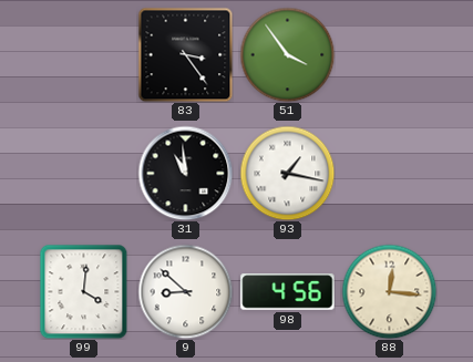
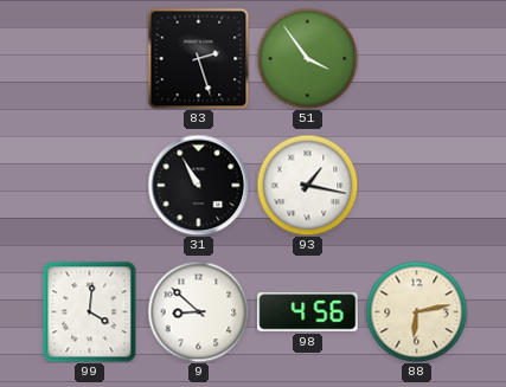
83: 3:24 -> 2:27 (198, 58)
31: 10:59 -> 10:55 (198, 185)
88: 12:16 -> 6:13 (416, 311)
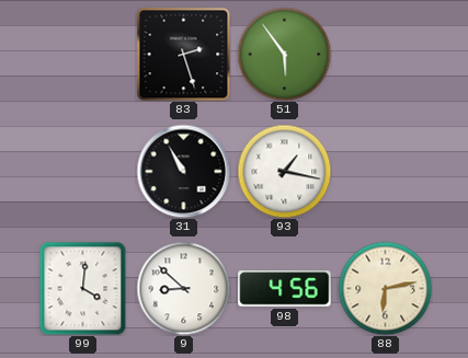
51: 3:54 -> 5:54 (284, 54)
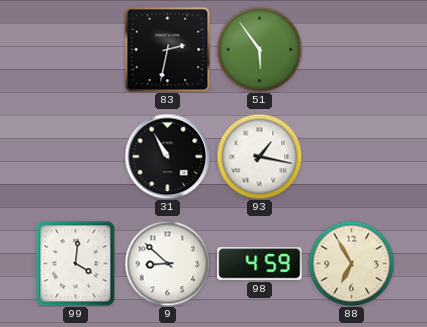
83: 2:27 -> 2:32 (167, 49)
98: 4:56 -> 4:59 (260, 264)
88: 6:13 -> 6:55 (351, 263)
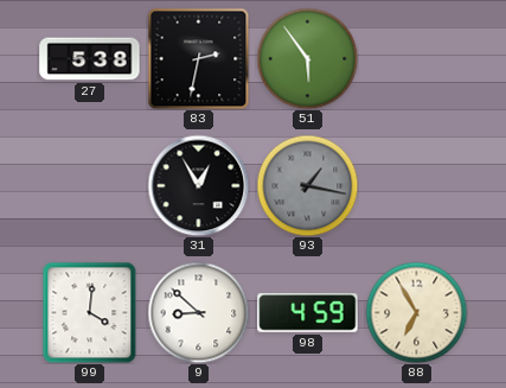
27: none -> 5:38 (90, 59)
31: 10:55 -> 12:55 (198, 185)
93 dial: white -> grey (307, 185)
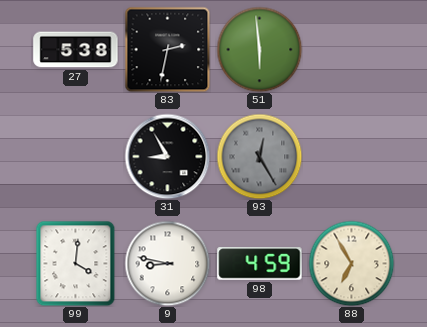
51: 5:54 -> 5:59 (259, 49)
31: 12:55 -> 8:55 (167, 156)
93: 1:17 -> 12:25 (259, 156)
9: 8:52 -> 8:47 (167, 263)
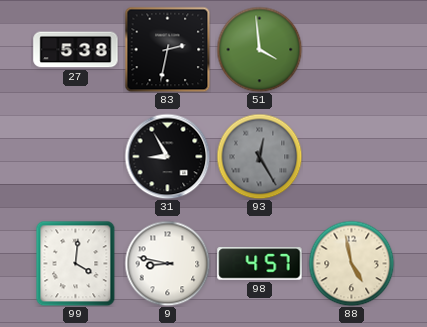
51: 5:59 -> 3:59 (259, 49)
98: 4:59 -> 4:57 (260, 264)
88: 6:55 -> 4:58 (351, 263)
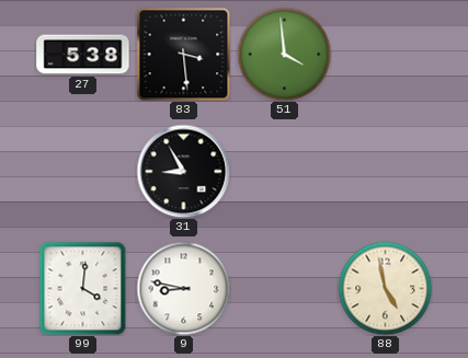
83: 2:32 -> 3:29 (183, 54)
93: 12:25 -> none (259, 156)
98: 4:57 -> none (260, 264)
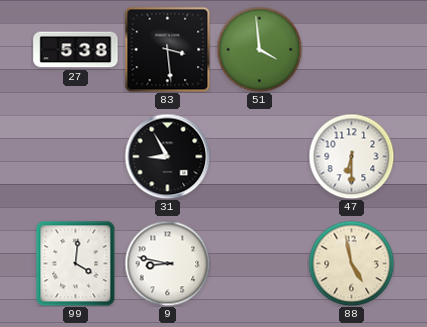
47: none -> 6:30 (351, 156)
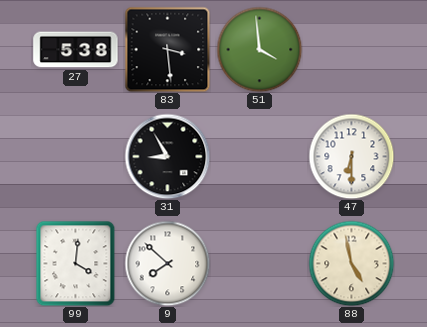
9: 8:47 -> 7:52 (167, 263)
